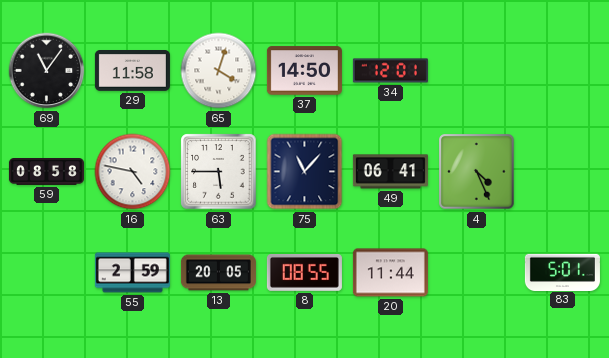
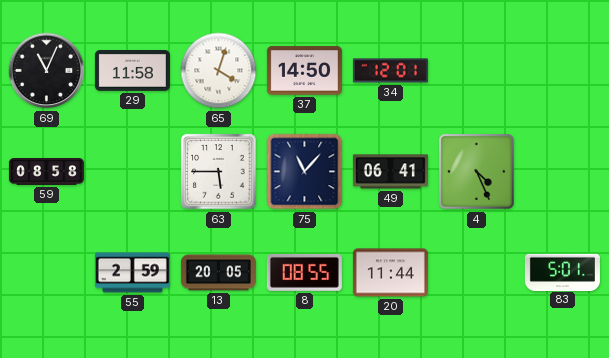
69: 11:06 -> 11:04 (47, 71)
16: 4:47 -> none (133, 172)
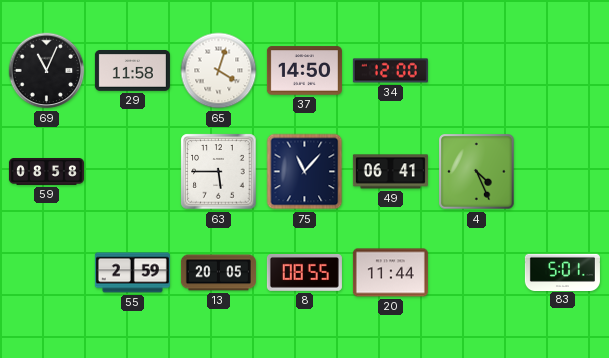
34: 12:01 -> 12:00 (390, 71)
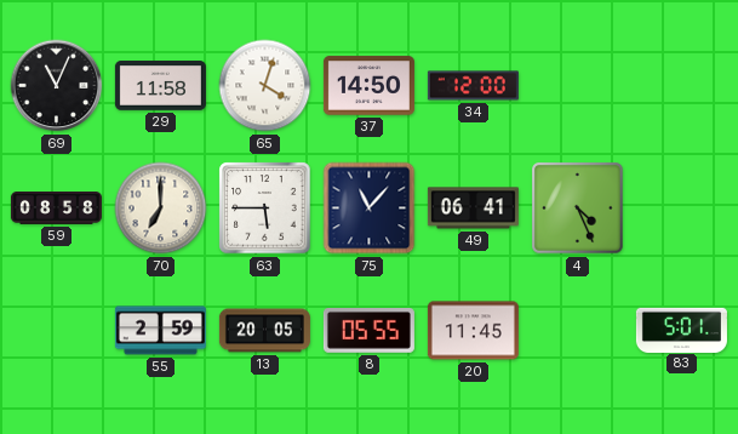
70: none -> 7:00 (161, 209)
8: 08:55 -> 05:55 (368, 331)
20: 11:44 -> 11:45 (473, 331)
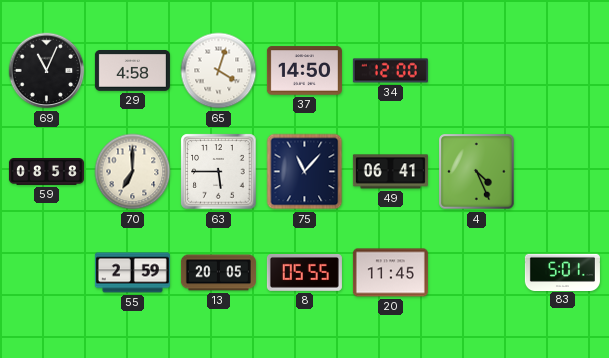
29: 11:58 -> 4:58 (132, 71)
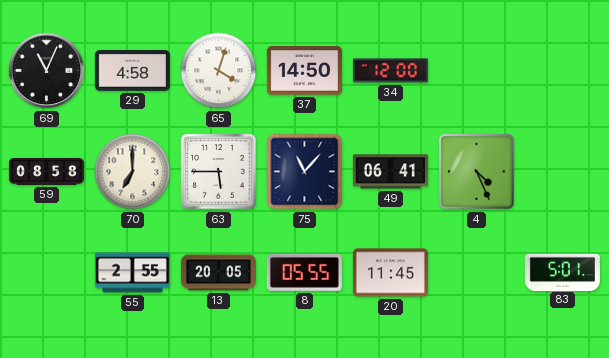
55: 2:59 -> 2:55 (132, 273)
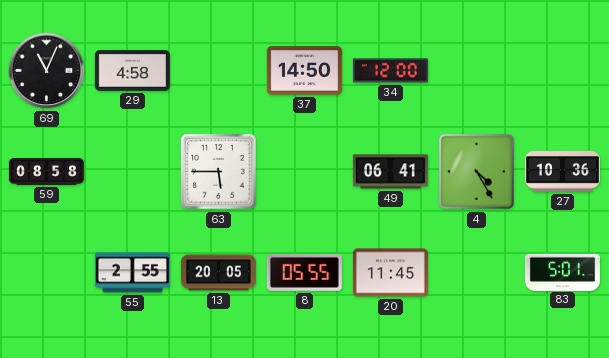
65: 4:03 -> none (219, 71)
70: 7:00 -> none (133, 172)
75: 11:07 -> none (305, 172)
4: 4:26 -> 4:25 (477, 172)
27: none -> 10:36 (562, 172)
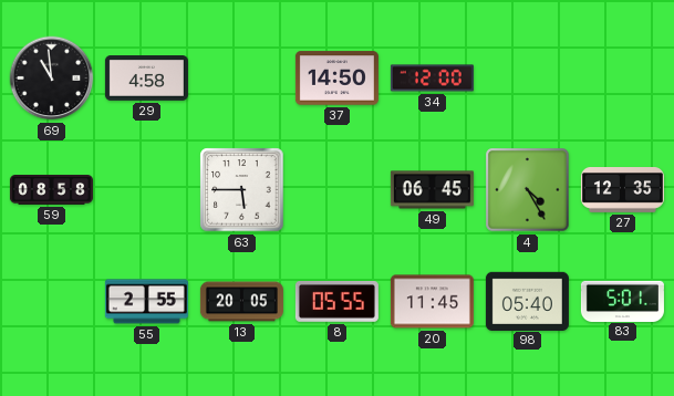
69: 11:04 -> 10:59 (52, 79)
49: 06:41 -> 06:45 (432, 190)
27: 10:36 -> 12:35 (622, 190)
98: none -> 05:40 (527, 301)
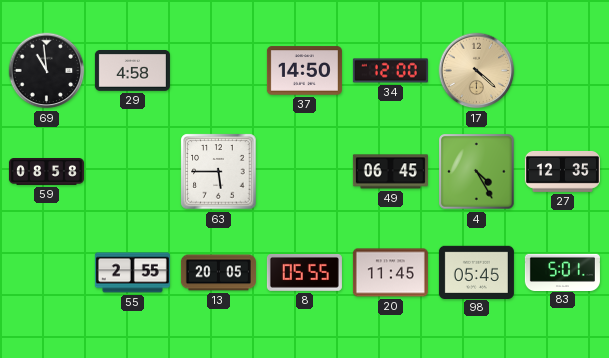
17: none -> 4:22 (477, 71)
98: 05:40 -> 05:45 (476, 272)
